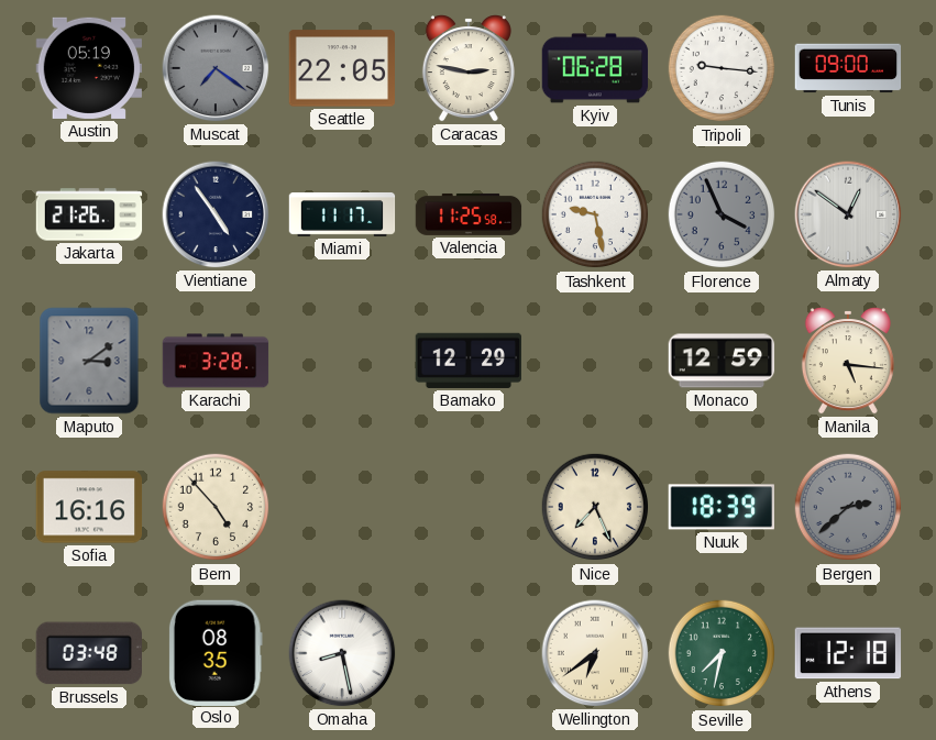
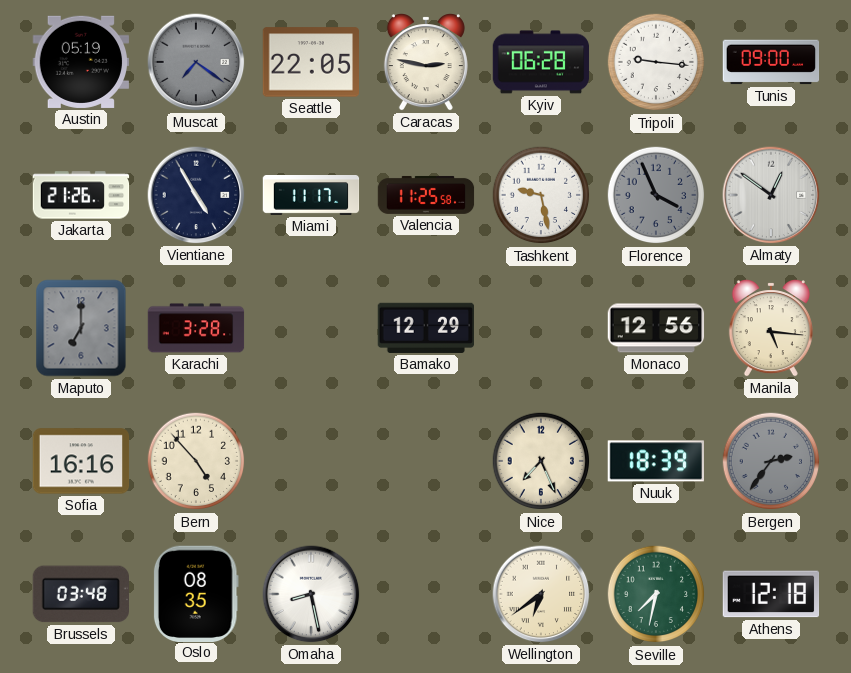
Vientiane: 4:54 -> 4:55 (196, 195)
Maputo: 3:09 -> 7:00 (81, 328)
Monaco: 12:59 -> 12:56 (656, 328)
Bergen: 2:38 -> 2:36 (771, 461)
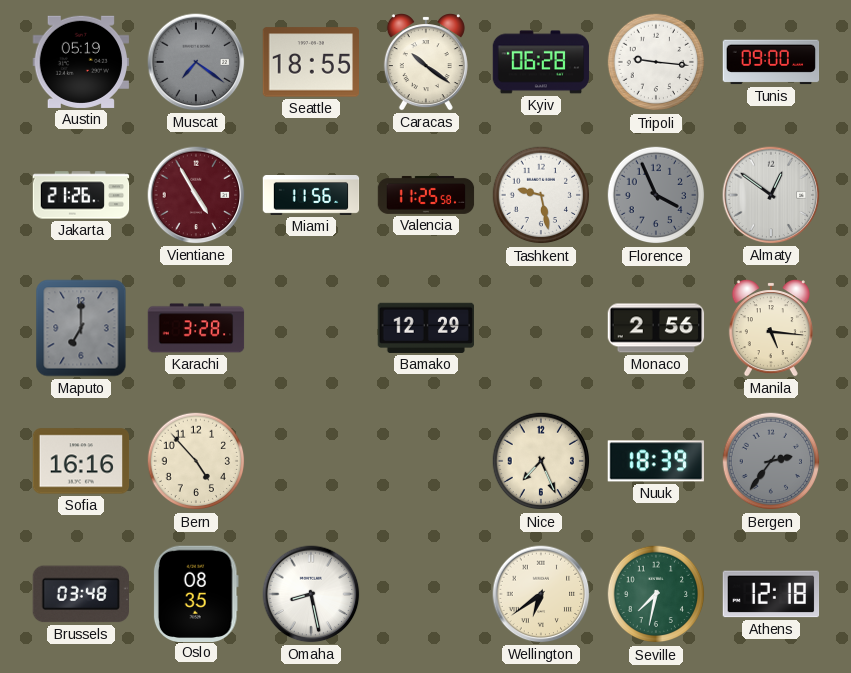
Seattle: 22:05 -> 18:55 (311, 62)
Caracas: 2:47 -> 10:21 (426, 62)
Vientiane dial: navy -> burgundy (196, 195)
Miami: 11:17 -> 11:56 (311, 196)
Monaco: 12:56 -> 2:56 (656, 328)
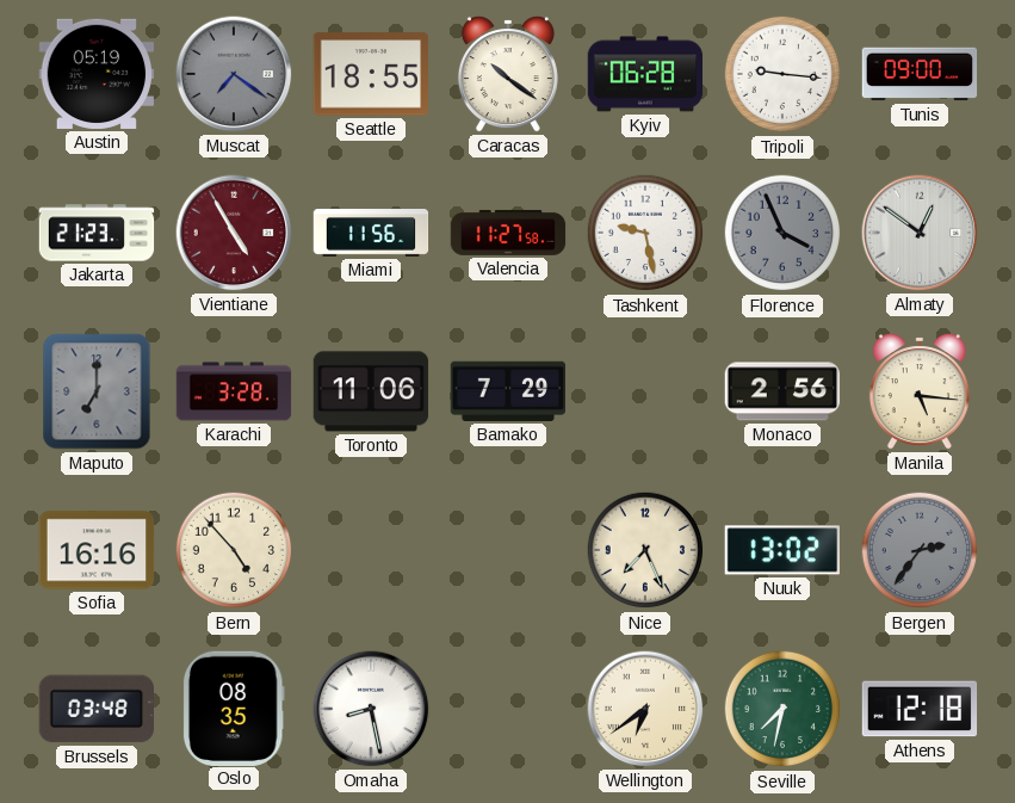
Jakarta: 21:26 -> 21:23 (97, 233)
Valencia: 11:25 -> 11:27 (508, 233)
Toronto: none -> 11:06 (371, 391)
Bamako: 12:29 -> 7:29 (508, 391)
Nuuk: 18:39 -> 13:02 (781, 550)
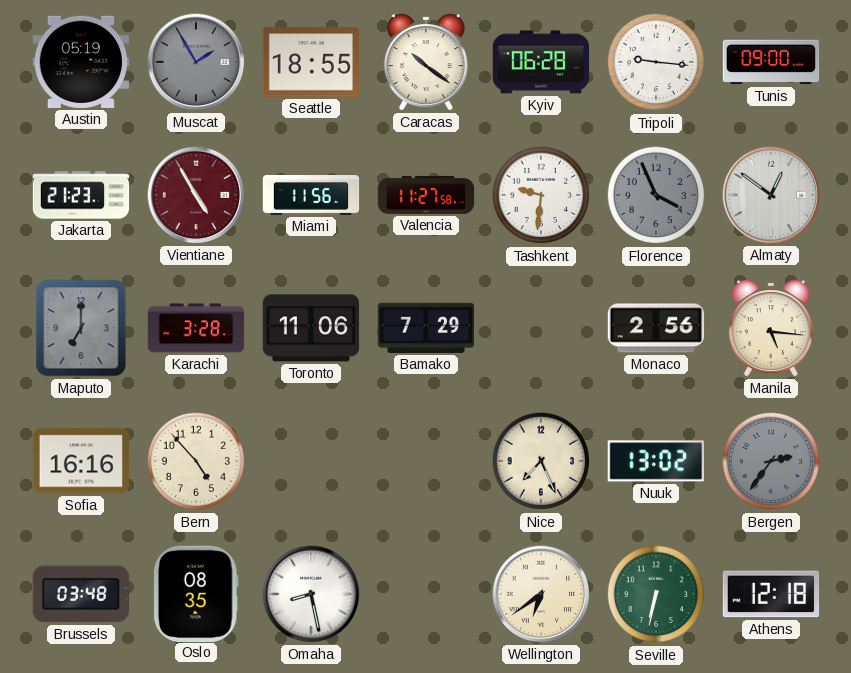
Muscat: 7:21 -> 1:55 (196, 62)
Tashkent: 9:28 -> 9:31 (541, 195)
Seville: 7:32 -> 6:32 (656, 594)
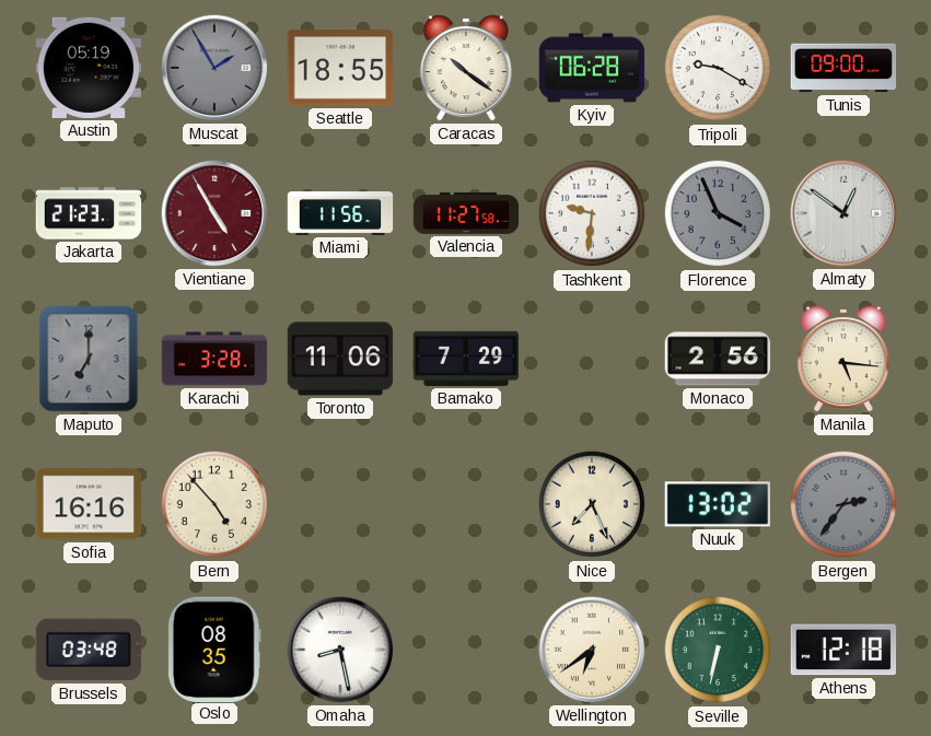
Tripoli: 9:16 -> 9:20 (718, 68)
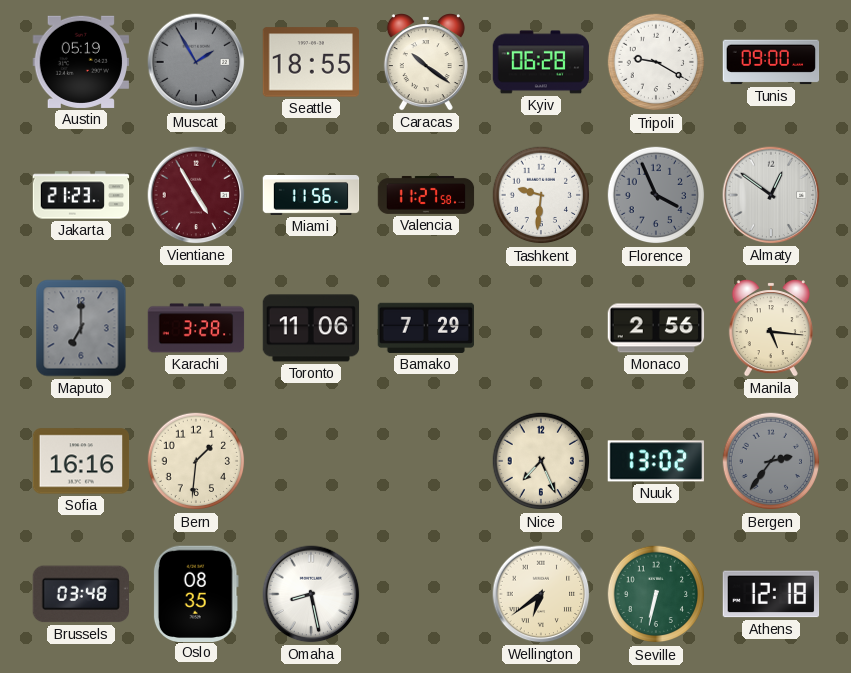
Bern: 4:53 -> 1:31 (196, 461)
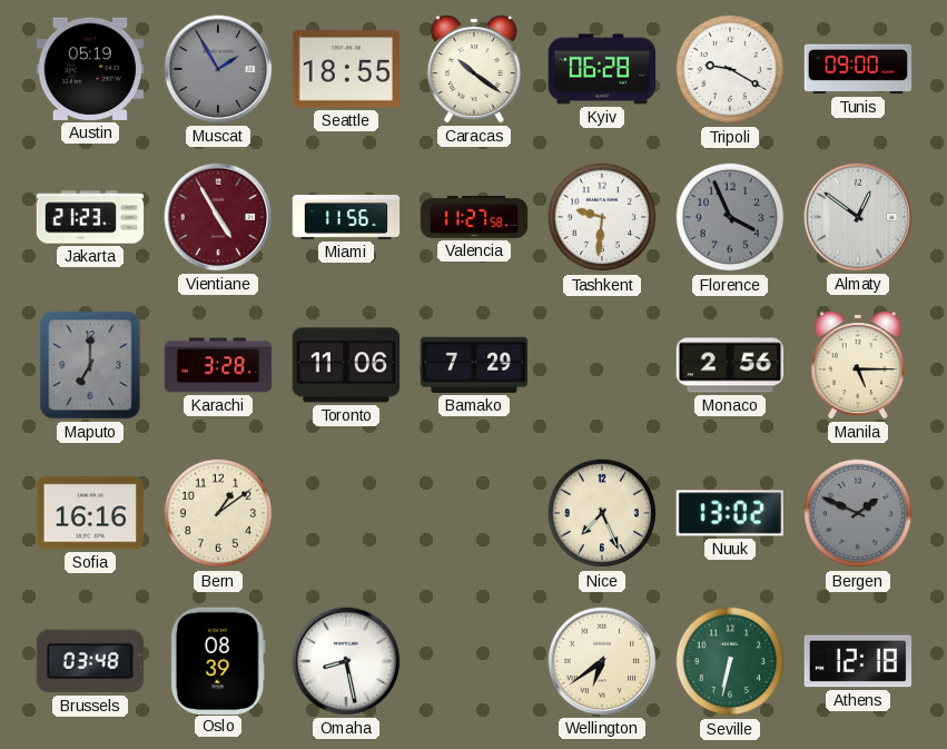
Manila: 5:16 -> 5:15 (858, 365)
Bern: 1:31 -> 1:09 (218, 513)
Bergen: 2:36 -> 1:49 (858, 513)
Oslo: 08:35 -> 08:39 (218, 660)
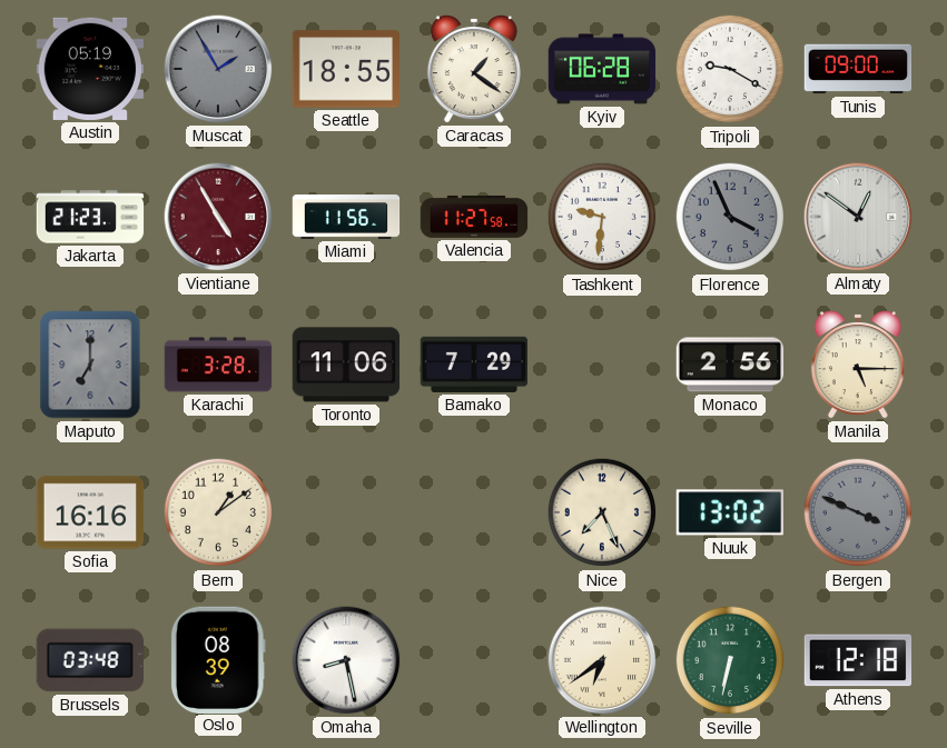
Caracas: 10:21 -> 1:21 (474, 69)
Bergen: 1:49 -> 3:49 (858, 512)
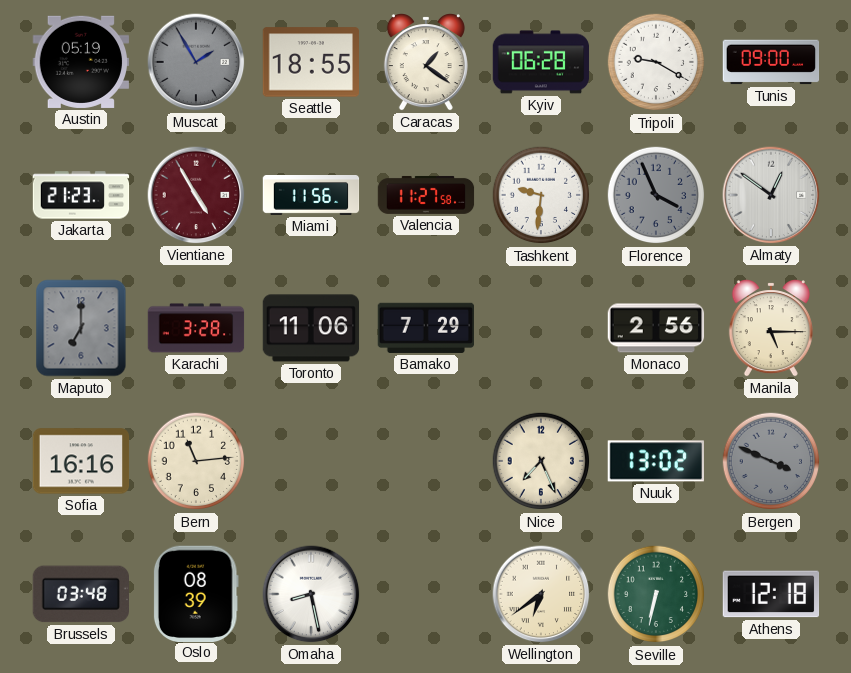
Bern: 1:09 -> 11:14 (196, 461)
